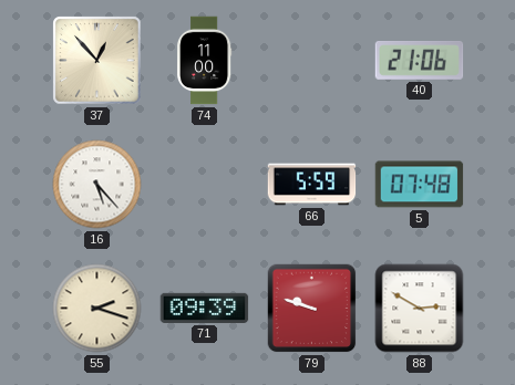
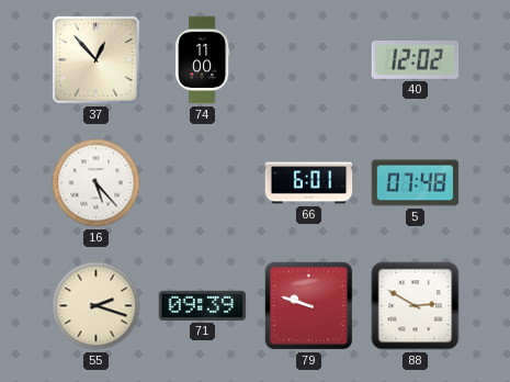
40: 21:06 -> 12:02 (416, 60)
66: 5:59 -> 6:01 (309, 183)
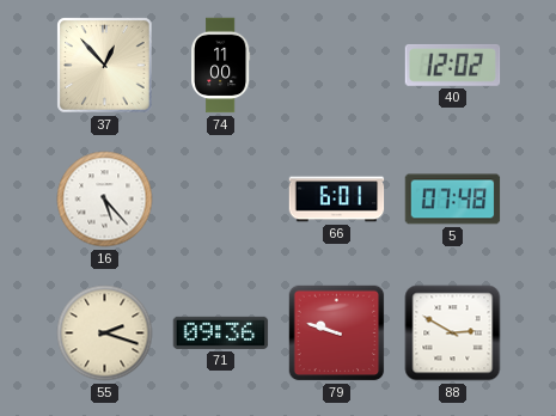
71: 09:39 -> 09:36 (221, 332)
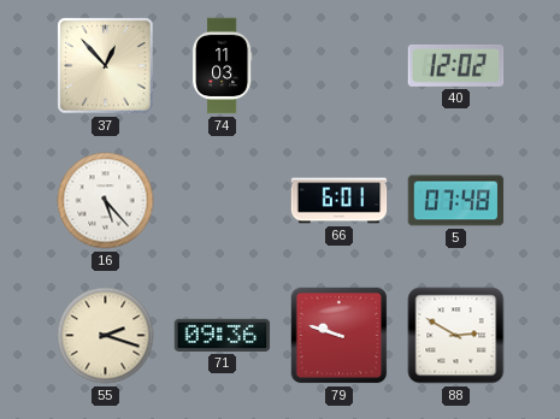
74: 11:00 -> 11:03 (222, 66)
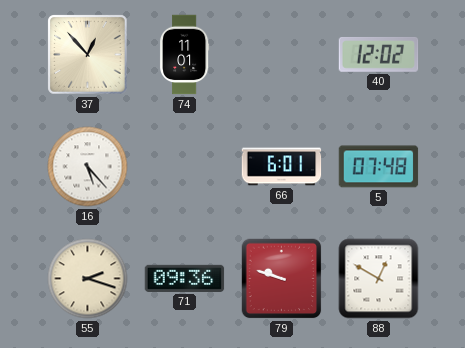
74: 11:03 -> 11:01 (184, 55)
88: 2:50 -> 12:50 (379, 279)
